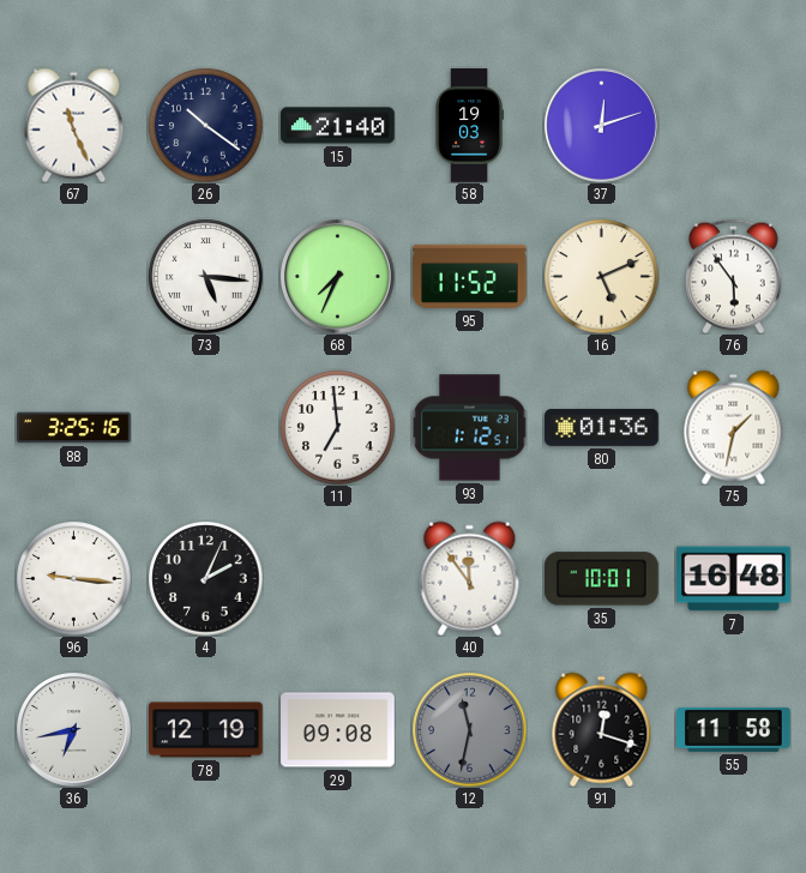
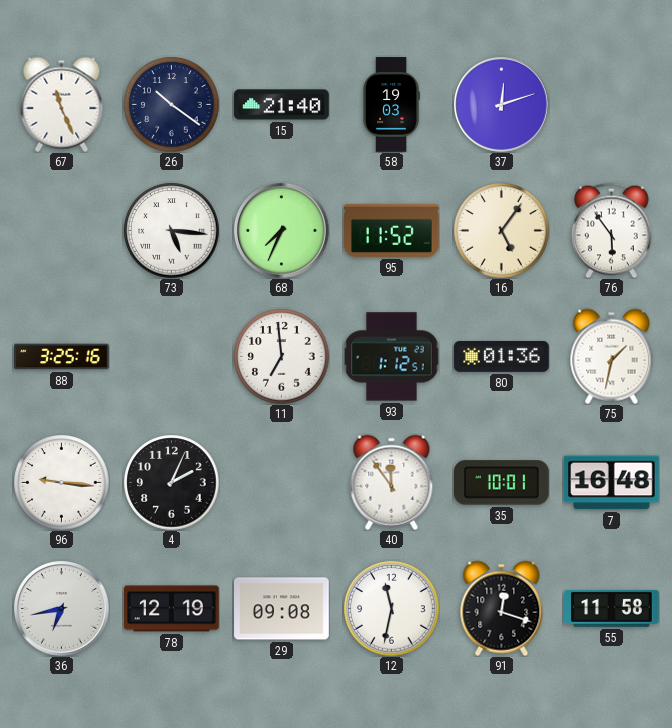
16: 5:11 -> 5:06 (501, 230)
12 dial: grey -> white (391, 608)
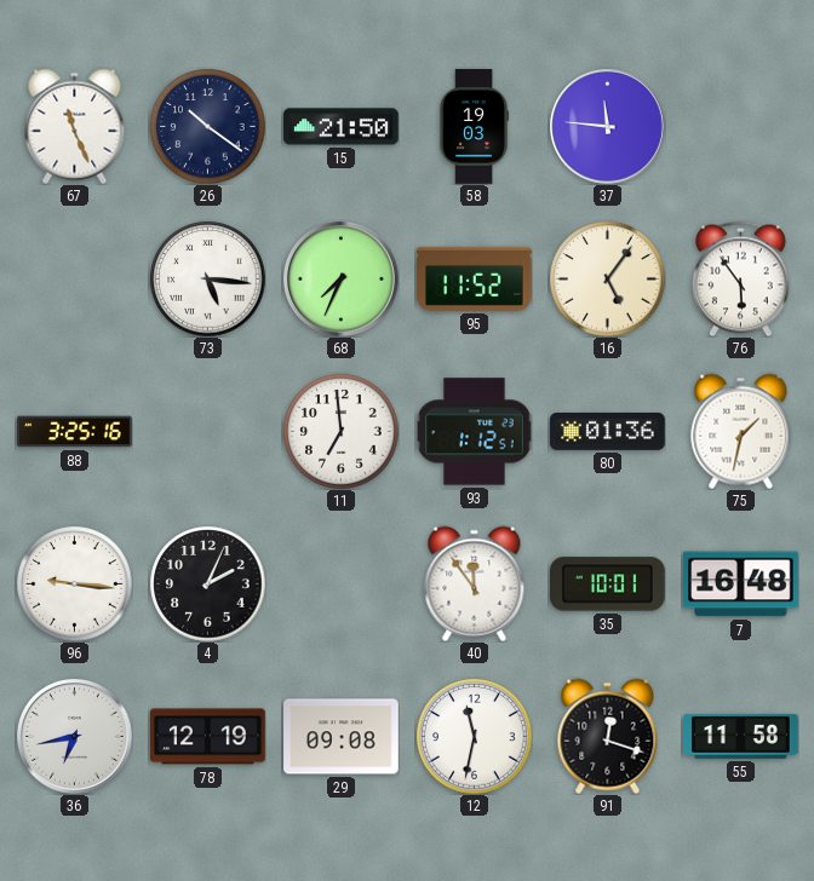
15: 21:40 -> 21:50 (342, 127)
37: 12:12 -> 11:46 (608, 127)
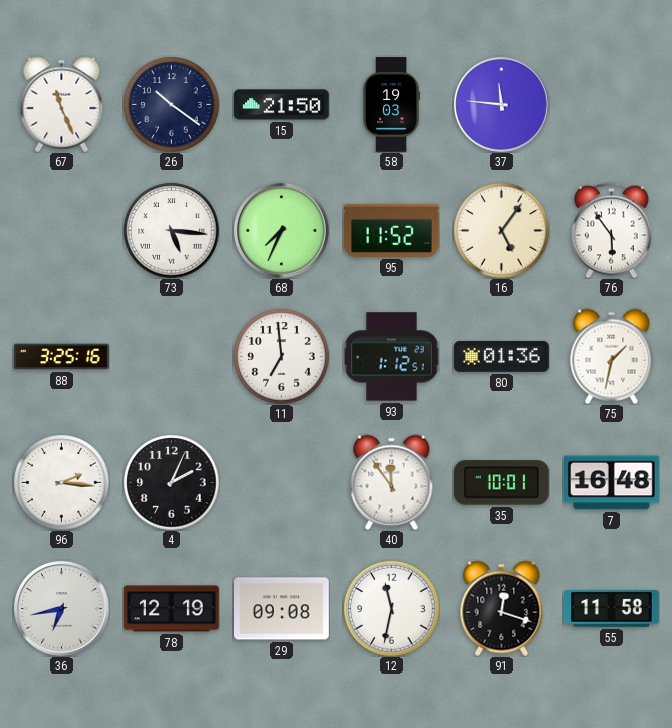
96: 9:16 -> 2:16 (61, 482)
